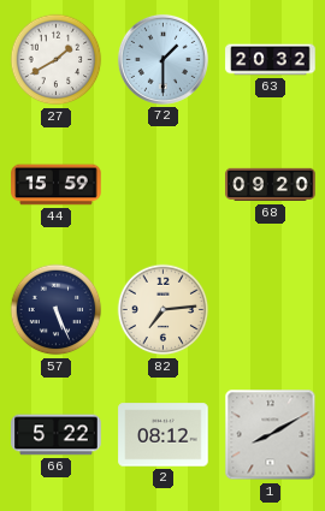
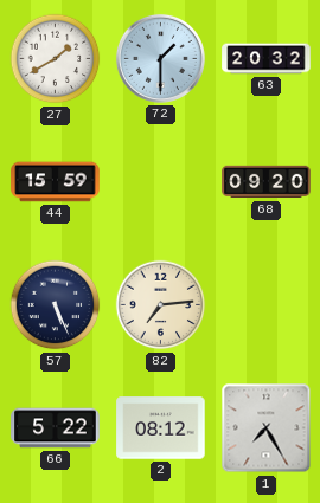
1: 8:10 -> 7:25 (267, 428)
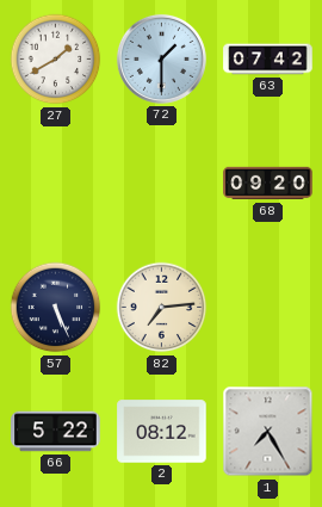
63: 20:32 -> 07:42 (268, 60)
44: 15:59 -> none (56, 182)
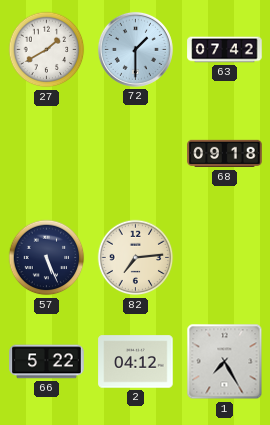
68: 09:20 -> 09:18 (225, 154)
2: 08:12 -> 04:12 (136, 362)
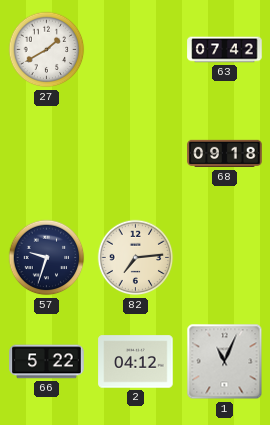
72: 1:30 -> none (135, 49)
57: 5:26 -> 9:33 (47, 258)
1: 7:25 -> 11:04 (225, 362)
